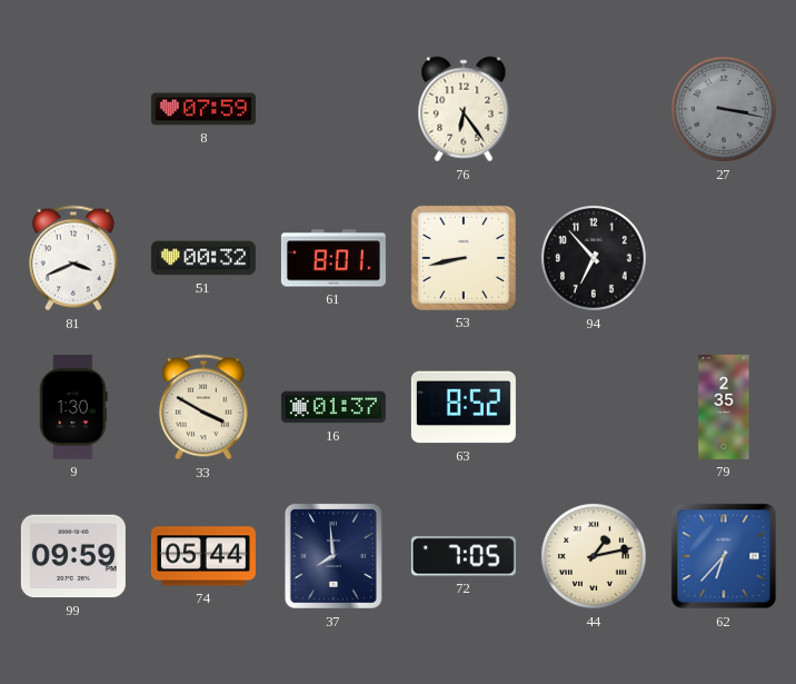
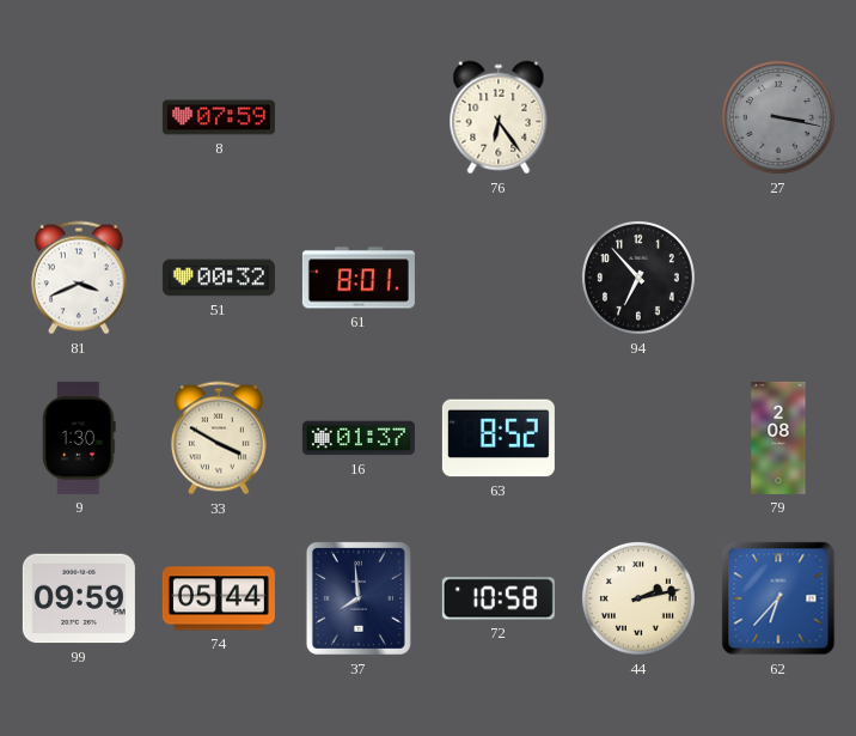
53: 8:43 -> none (464, 258)
79: 2:35 -> 2:08 (778, 438)
72: 7:05 -> 10:58 (499, 598)
44: 1:13 -> 2:13 (638, 598)
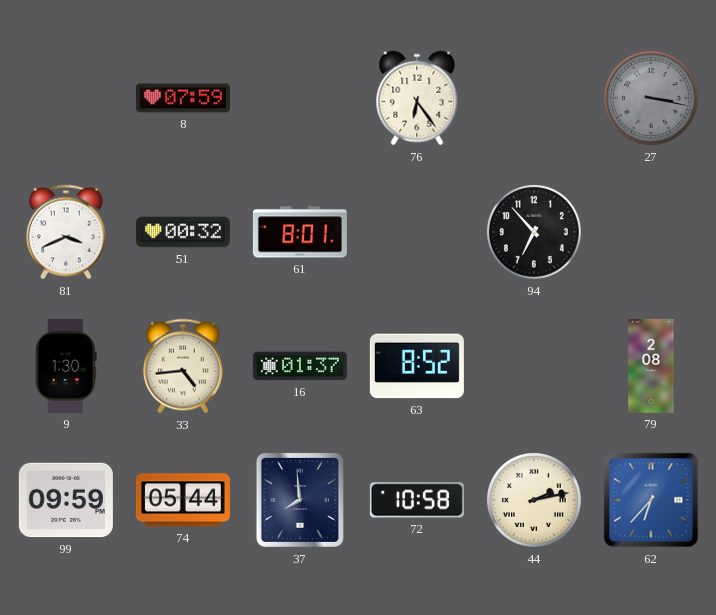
33: 3:50 -> 4:44 (183, 366)
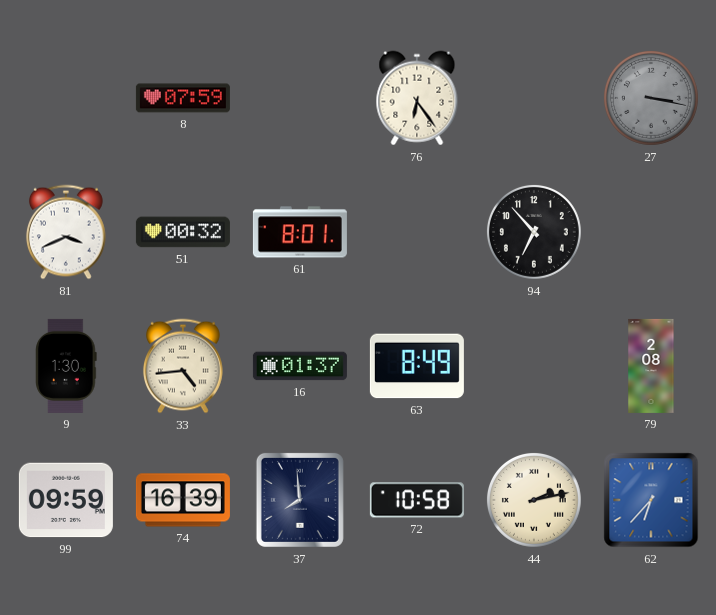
63: 8:52 -> 8:49 (417, 366)
74: 05:44 -> 16:39 (183, 500)
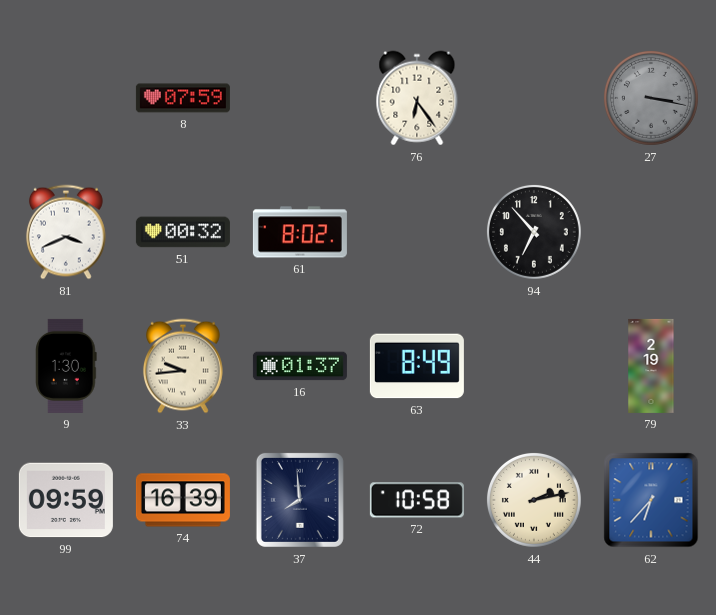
61: 8:01 -> 8:02 (300, 232)
33: 4:44 -> 9:44 (183, 366)
79: 2:08 -> 2:19 (651, 366)
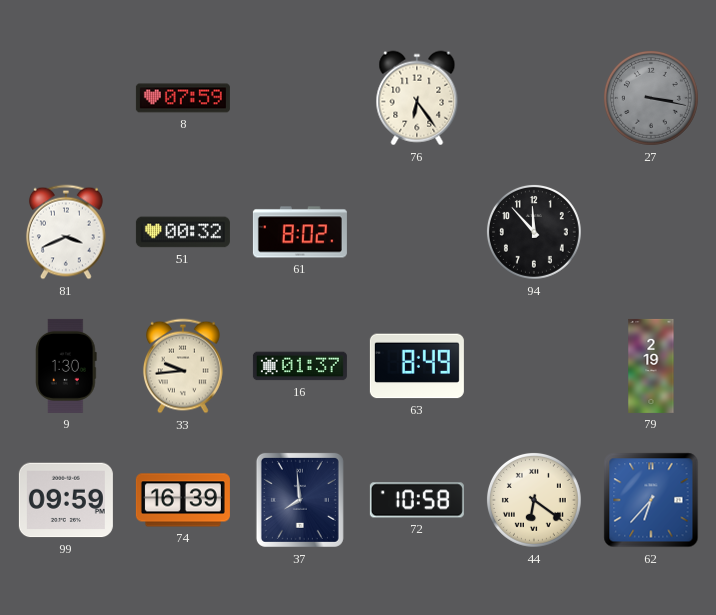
94: 6:53 -> 11:53 (534, 232)
44: 2:13 -> 6:21 (534, 500)
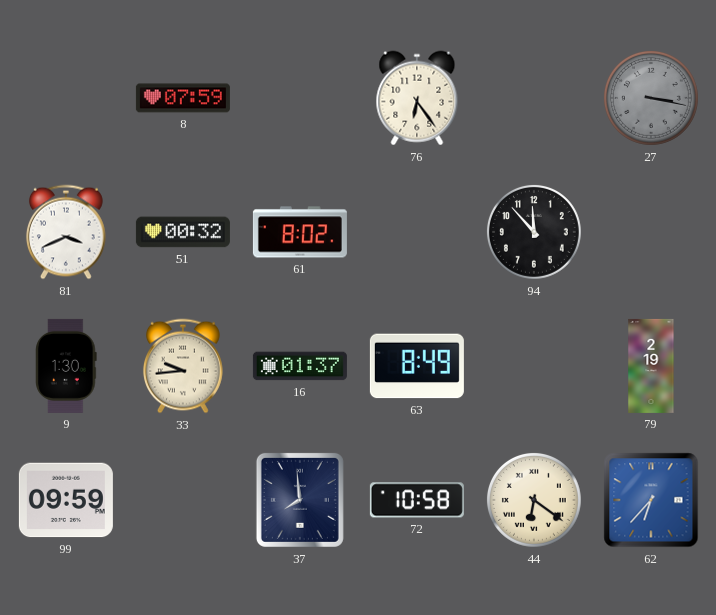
74: 16:39 -> none (183, 500)
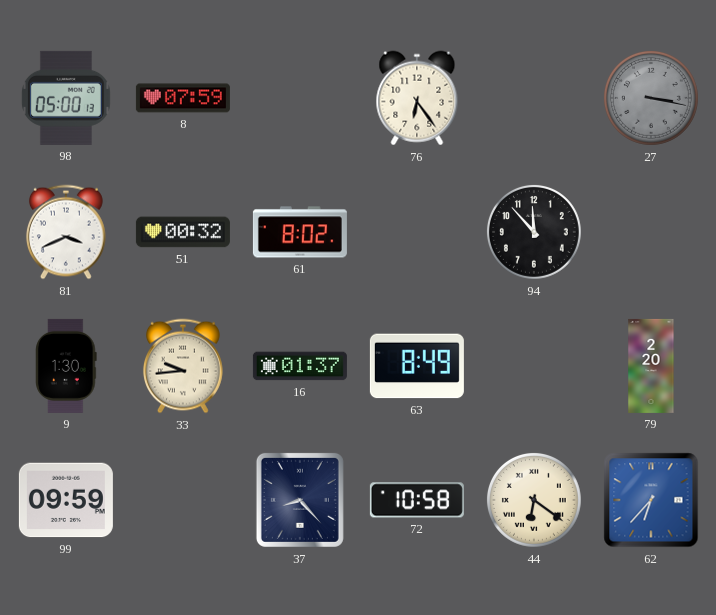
98: none -> 05:00 (66, 98)
79: 2:19 -> 2:20 (651, 366)
37: 7:59 -> 8:23 (300, 500)
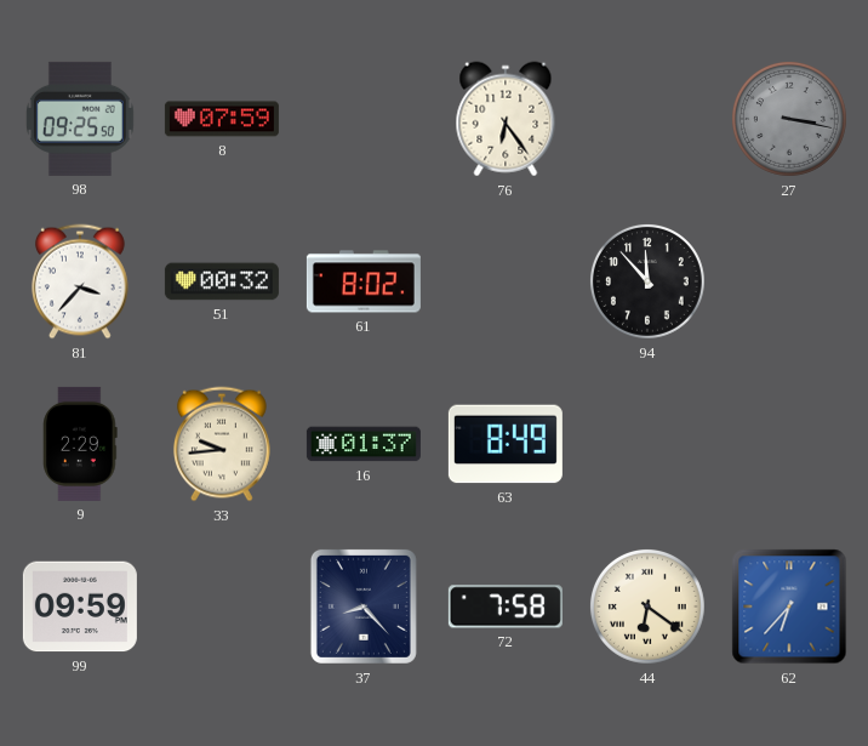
98: 05:00 -> 09:25 (80, 119)
81: 3:41 -> 3:37 (80, 281)
9: 1:30 -> 2:29 (80, 444)
79: 2:20 -> none (651, 366)
72: 10:58 -> 7:58 (506, 607)
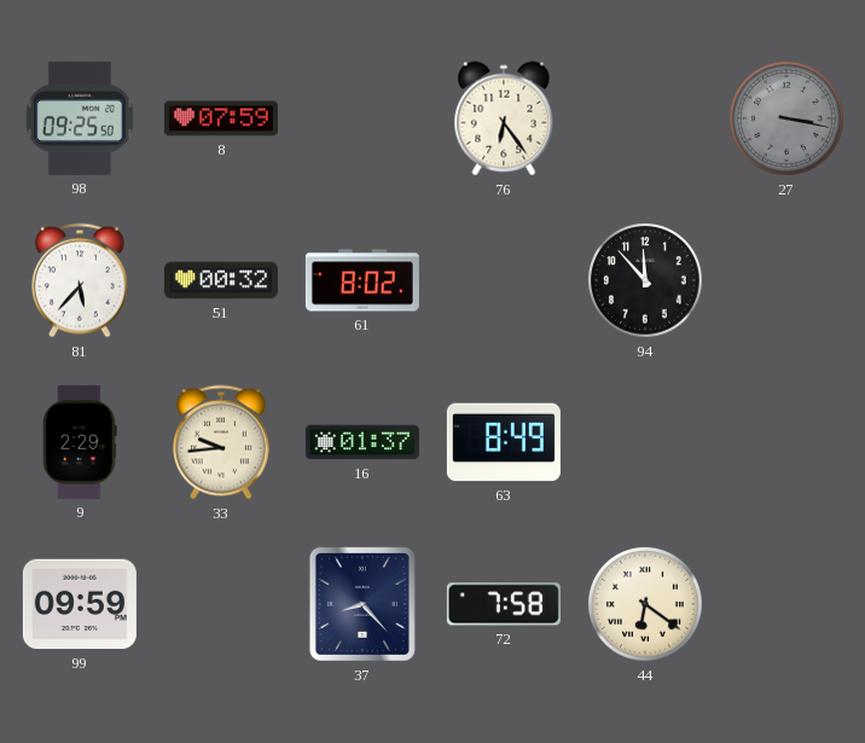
81: 3:37 -> 5:37 (80, 280)
62: 6:37 -> none (789, 607)
